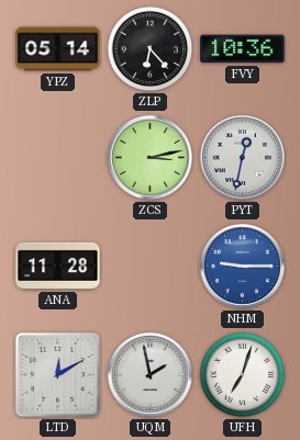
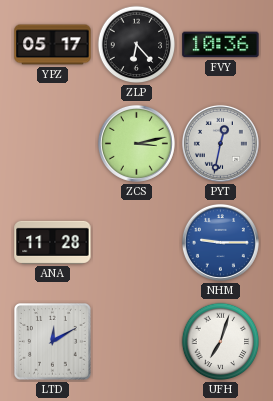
YPZ: 05:14 -> 05:17 (53, 45)
UQM: 1:58 -> none (149, 374)
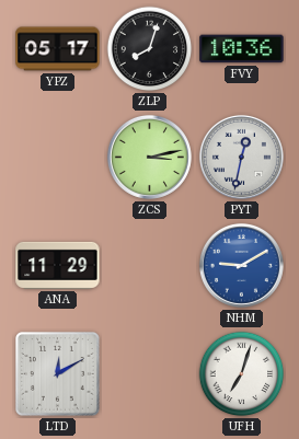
ZLP: 6:23 -> 8:03 (150, 49)
ANA: 11:28 -> 11:29 (58, 265)
NHM: 9:15 -> 9:10 (241, 265)
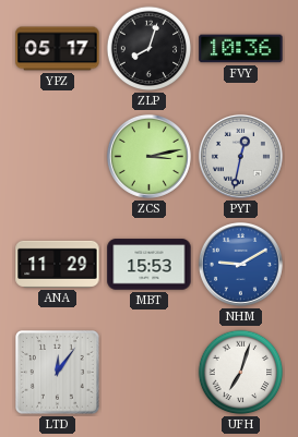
MBT: none -> 15:53 (150, 265)
LTD: 12:10 -> 12:06 (58, 373)
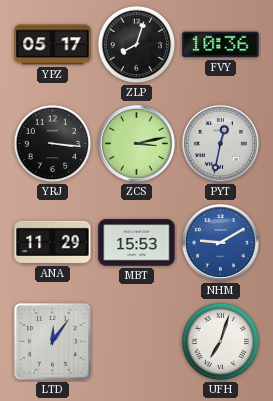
YRJ: none -> 3:16 (53, 144)
